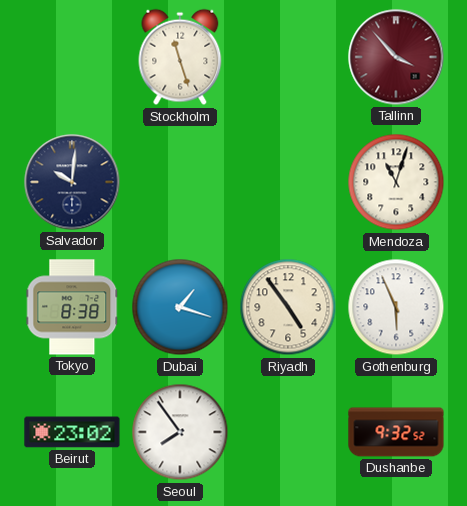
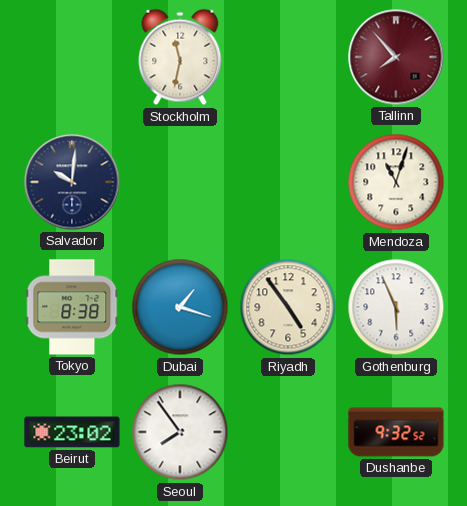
Stockholm: 11:27 -> 11:32 (180, 57)
Tallinn: 3:53 -> 7:53 (396, 57)
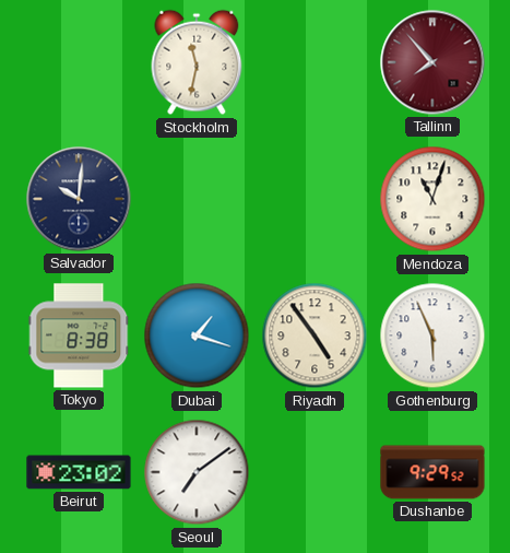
Seoul: 7:54 -> 7:09 (197, 472)
Dushanbe: 9:32 -> 9:29 (432, 472)
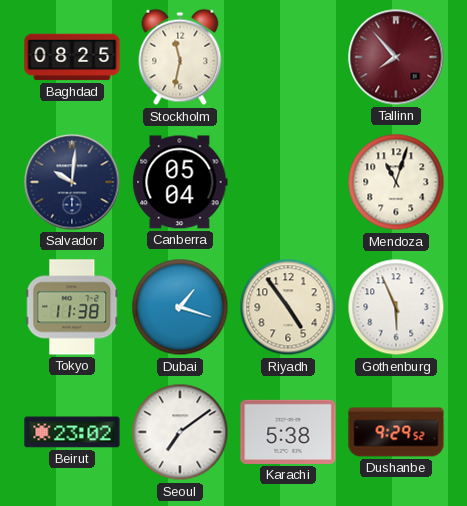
Baghdad: none -> 08:25 (72, 57)
Canberra: none -> 05:04 (180, 182)
Tokyo: 8:38 -> 11:38 (72, 307)
Karachi: none -> 5:38 (288, 432)
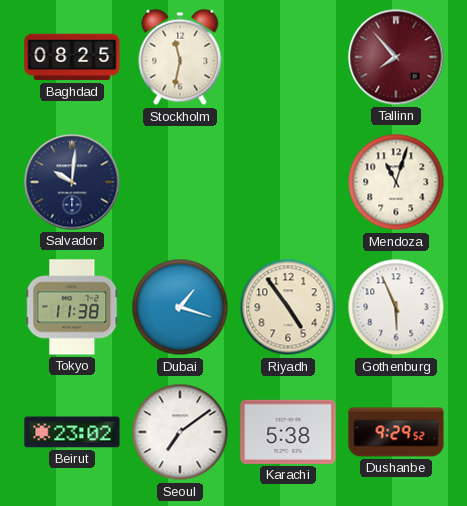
Canberra: 05:04 -> none (180, 182)
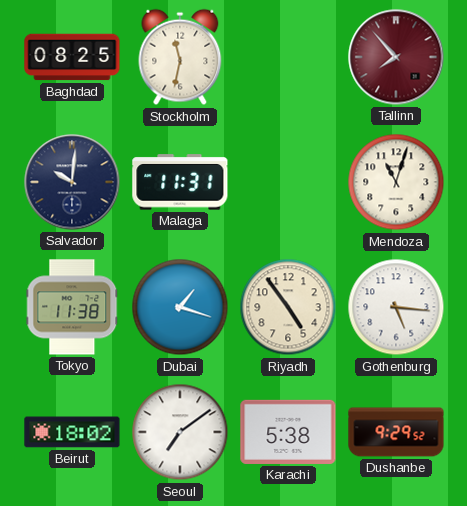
Malaga: none -> 11:31 (180, 182)
Gothenburg: 5:56 -> 5:16 (396, 307)
Beirut: 23:02 -> 18:02 (72, 432)
